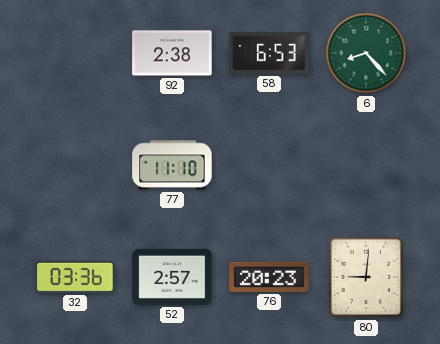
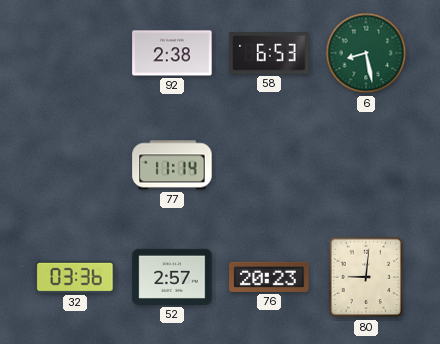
6: 8:23 -> 8:28 (366, 53)
77: 11:10 -> 11:14 (172, 165)
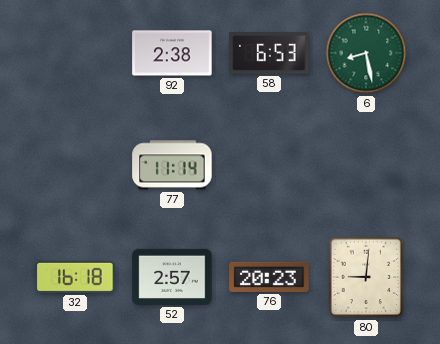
32: 03:36 -> 16:18 (75, 277)
